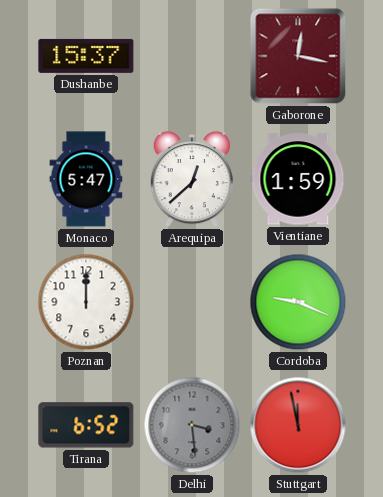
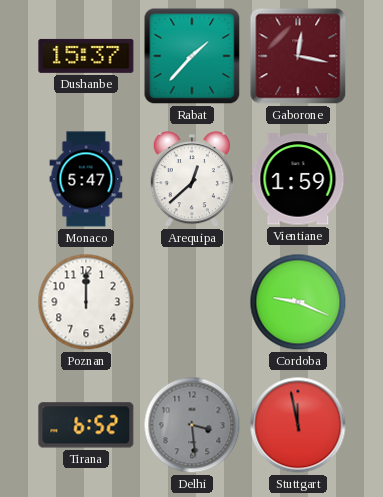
Rabat: none -> 1:37 (192, 56)
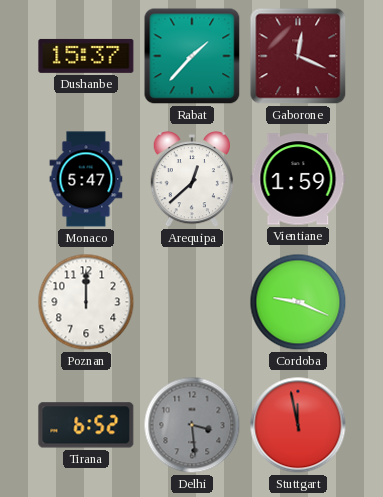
Gaborone: 12:17 -> 12:19 (298, 56)
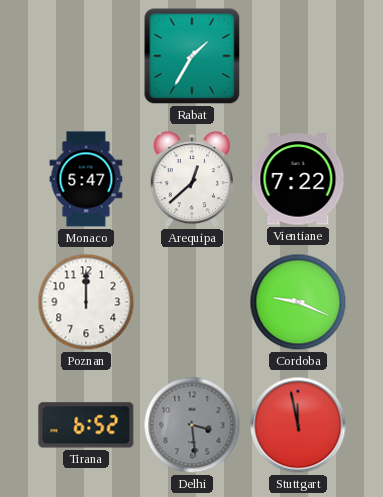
Dushanbe: 15:37 -> none (86, 56)
Rabat: 1:37 -> 1:35 (192, 56)
Gaborone: 12:19 -> none (298, 56)
Vientiane: 1:59 -> 7:22 (298, 179)
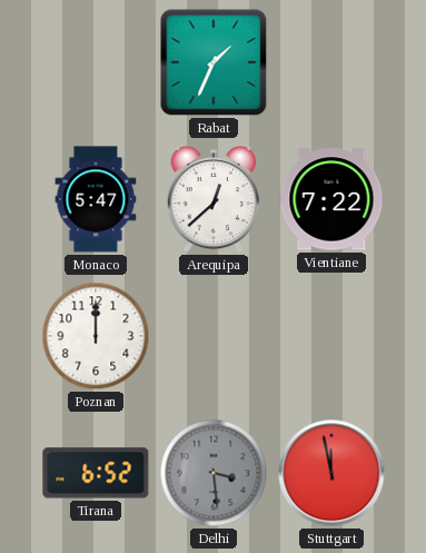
Rabat: 1:35 -> 1:34 (214, 62)
Cordoba: 9:19 -> none (298, 302)
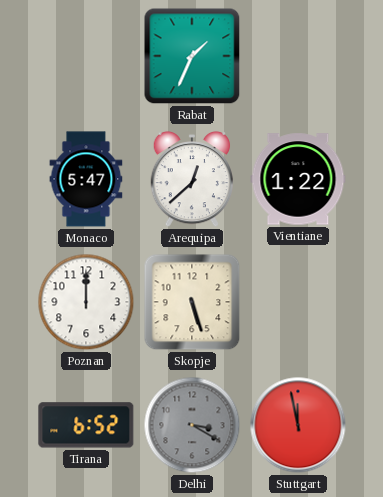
Vientiane: 7:22 -> 1:22 (298, 179)
Skopje: none -> 5:27 (192, 302)
Delhi: 3:29 -> 3:20 (192, 425)
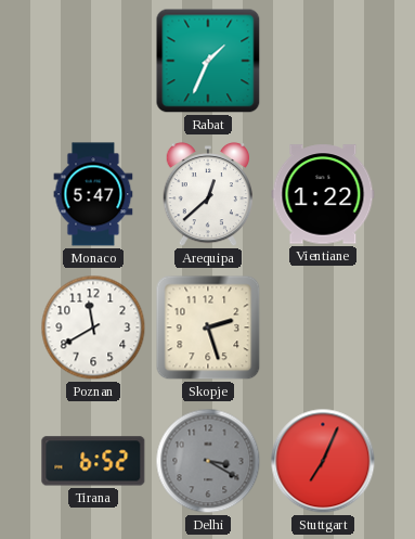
Poznan: 12:00 -> 11:40 (93, 328)
Skopje: 5:27 -> 2:27 (208, 328)
Stuttgart: 11:58 -> 7:04 (323, 461)
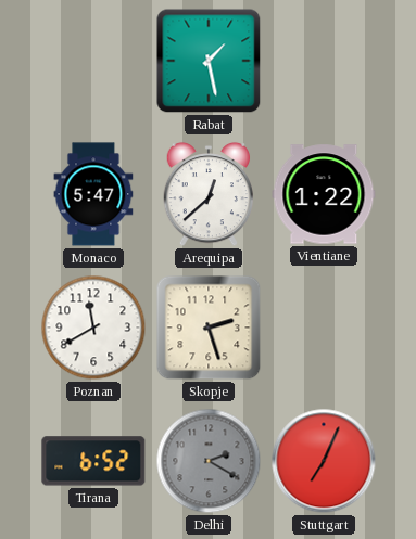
Rabat: 1:34 -> 1:28 (209, 61)
Delhi: 3:20 -> 2:20 (209, 461)
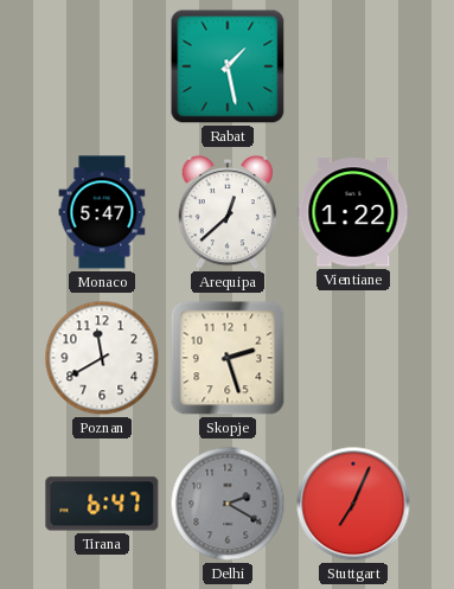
Tirana: 6:52 -> 6:47 (102, 504)
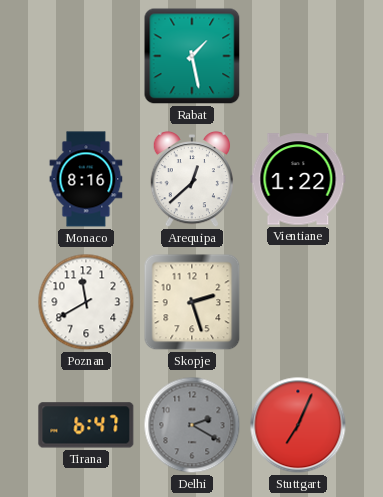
Monaco: 5:47 -> 8:16 (86, 179)
